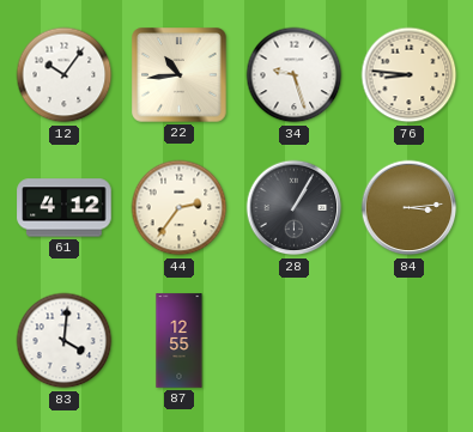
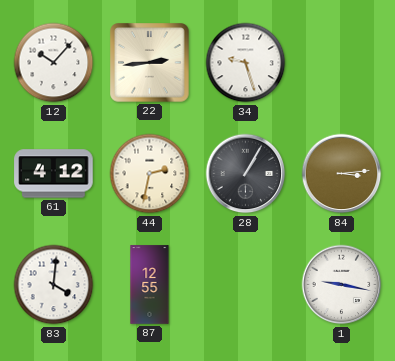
12: 10:06 -> 10:07 (54, 63)
22: 10:44 -> 2:44 (150, 63)
76: 8:46 -> none (410, 75)
44: 2:36 -> 2:32 (150, 174)
1: none -> 9:17 (342, 285)
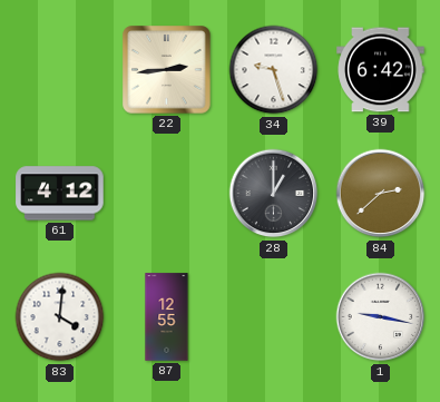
12: 10:07 -> none (54, 63)
39: none -> 6:42 (381, 70)
44: 2:32 -> none (150, 174)
28: 1:05 -> 1:00 (274, 194)
84: 3:14 -> 2:38 (381, 194)
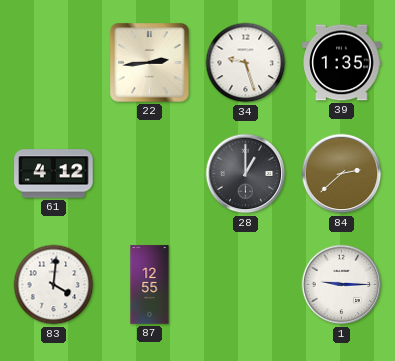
39: 6:42 -> 1:35 (342, 63)
1: 9:17 -> 9:15 (342, 285)
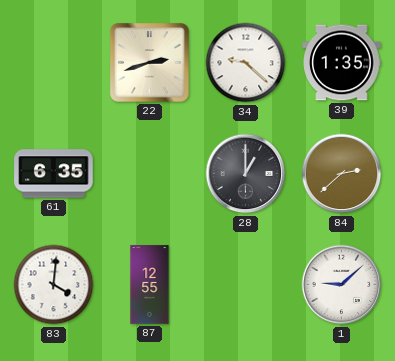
22: 2:44 -> 2:42 (150, 63)
34: 9:27 -> 9:22 (246, 63)
61: 4:12 -> 6:35 (54, 174)
1: 9:15 -> 9:08 (342, 285)
